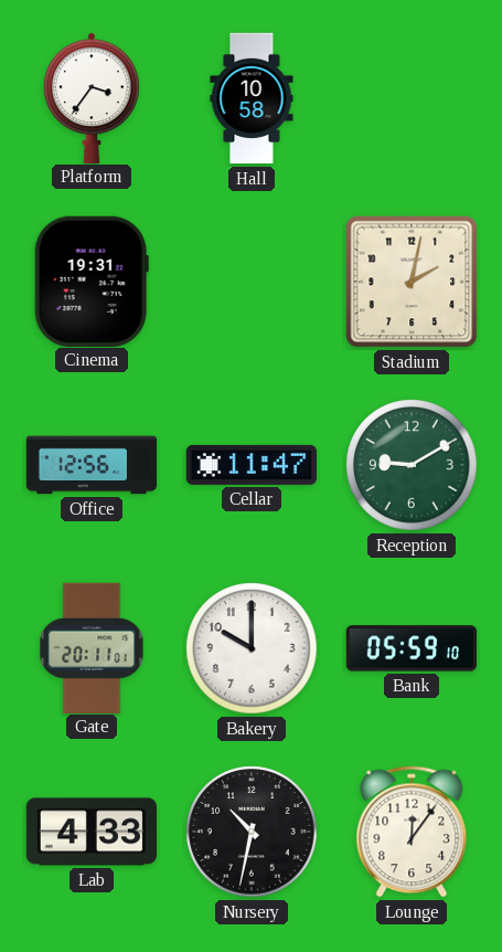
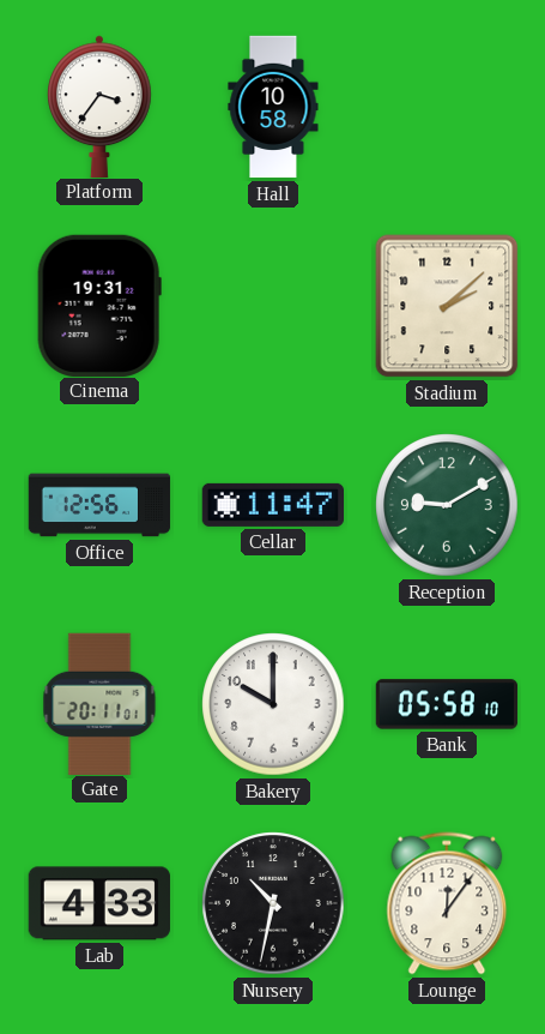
Stadium: 2:02 -> 2:08 (447, 306)
Bank: 05:59 -> 05:58 (447, 704)
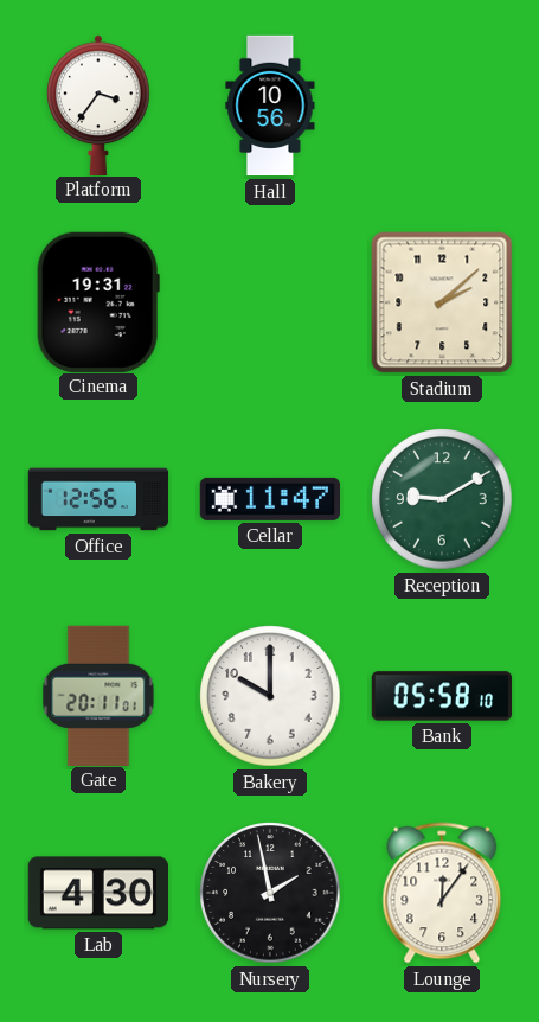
Hall: 10:58 -> 10:56 (270, 106)
Lab: 4:33 -> 4:30 (97, 893)
Nursery: 10:32 -> 1:58 (270, 893)
